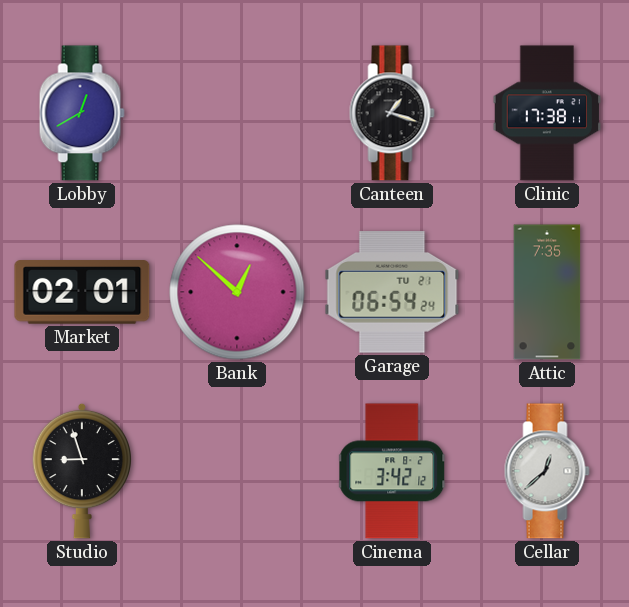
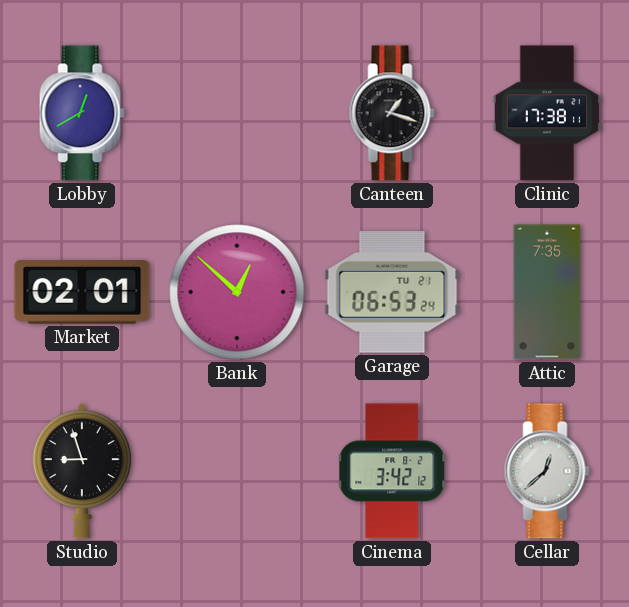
Garage: 06:54 -> 06:53 (392, 292)
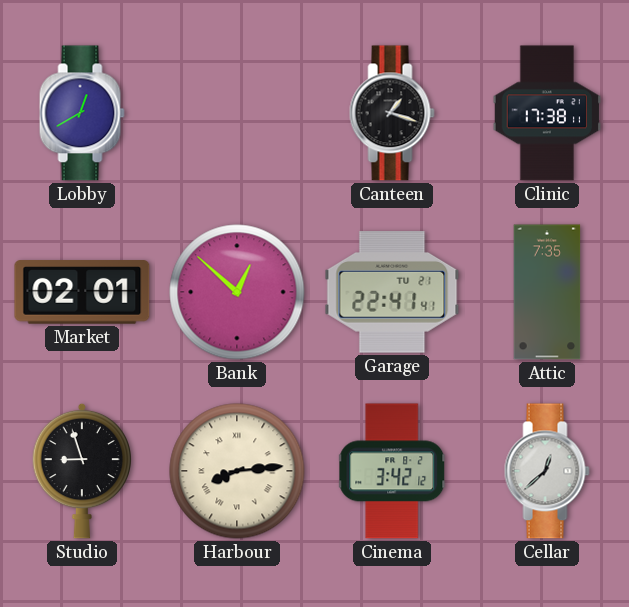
Garage: 06:53 -> 22:41 (392, 292)
Harbour: none -> 8:14 (237, 471)
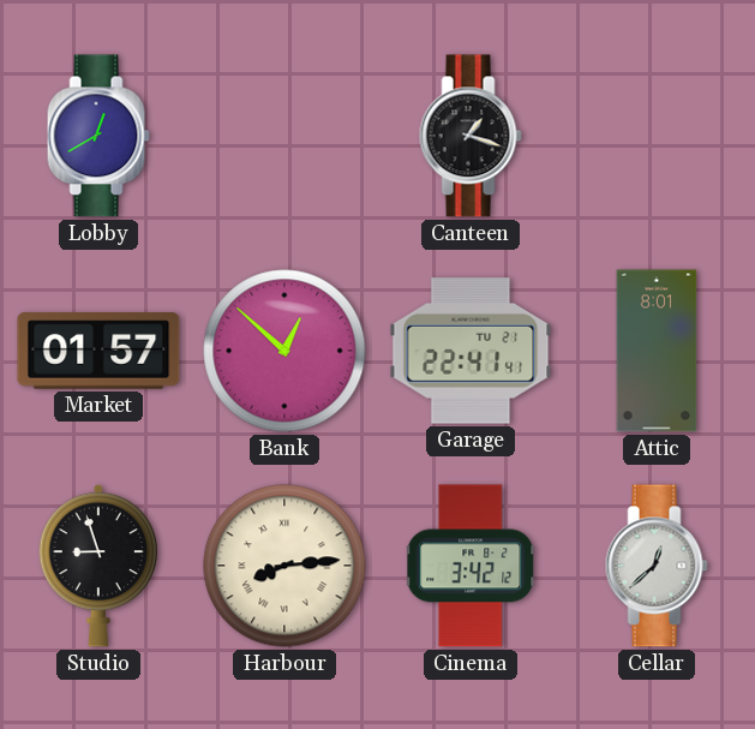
Clinic: 17:38 -> none (547, 113)
Market: 02:01 -> 01:57 (98, 351)
Attic: 7:35 -> 8:01 (657, 351)
